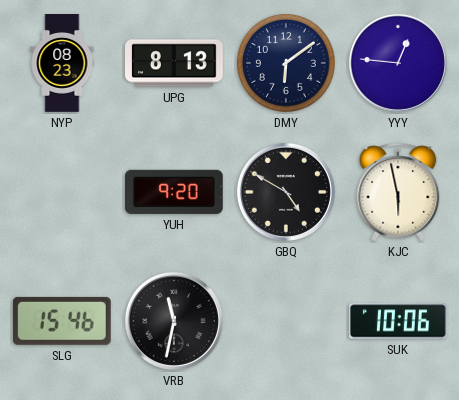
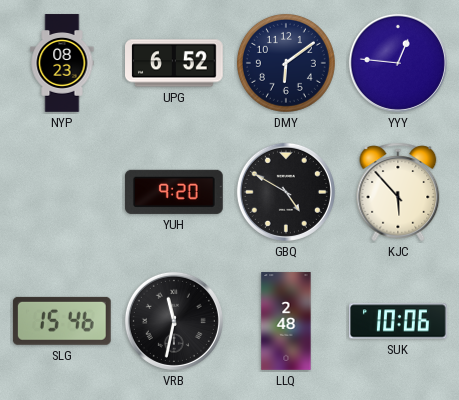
UPG: 8:13 -> 6:52 (175, 63)
KJC: 5:58 -> 5:53 (398, 192)
LLQ: none -> 2:48 (286, 321)
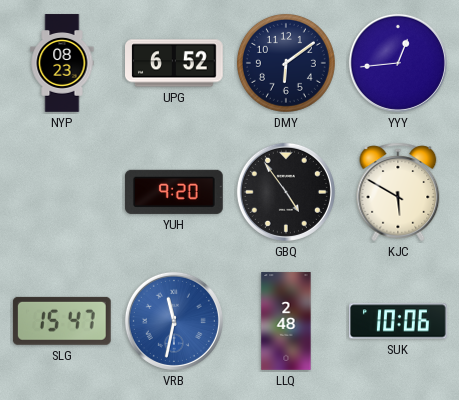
YYY: 12:46 -> 12:44 (398, 63)
GBQ: 4:50 -> 4:54 (286, 192)
KJC: 5:53 -> 5:50 (398, 192)
SLG: 15:46 -> 15:47 (62, 321)
VRB dial: black -> blue (174, 321)
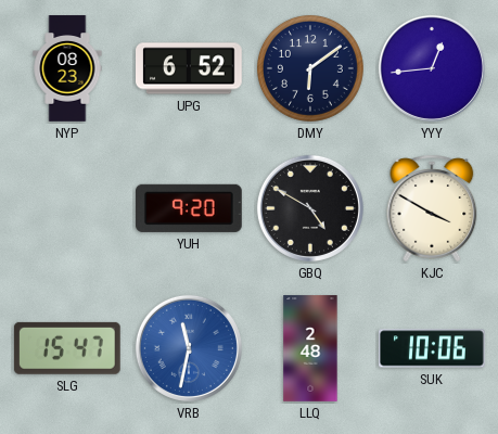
GBQ: 4:54 -> 4:50 (310, 208)
KJC: 5:50 -> 3:50 (432, 208)
